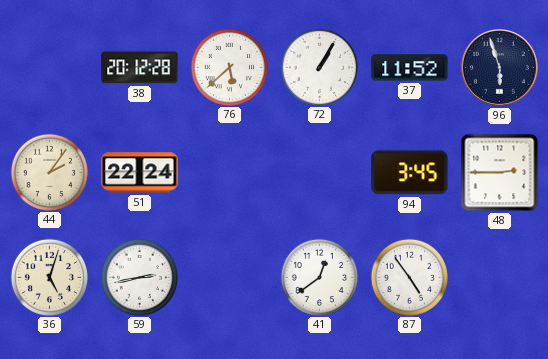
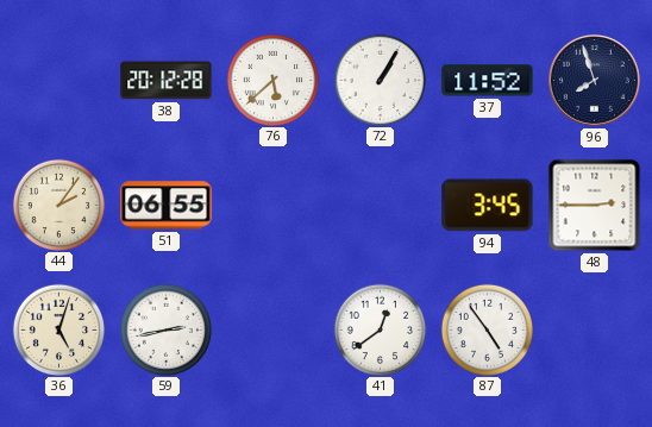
96: 5:57 -> 7:57 (594, 80)
51: 22:24 -> 06:55 (167, 206)
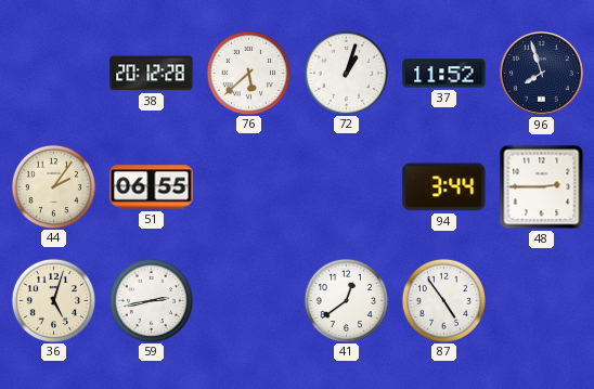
72: 1:05 -> 1:03 (346, 73)
94: 3:45 -> 3:44 (444, 187)
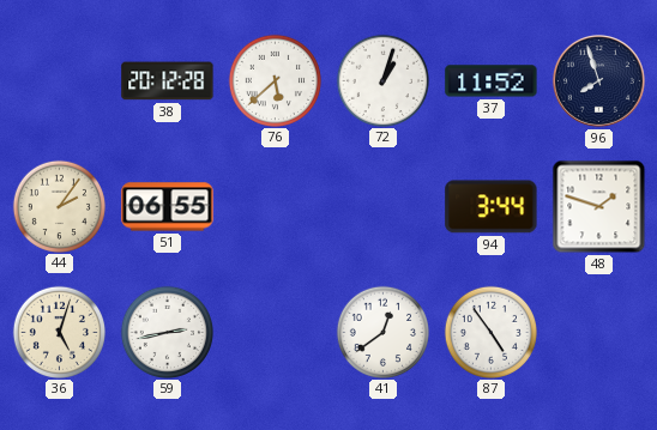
48: 2:45 -> 1:48 (599, 207)
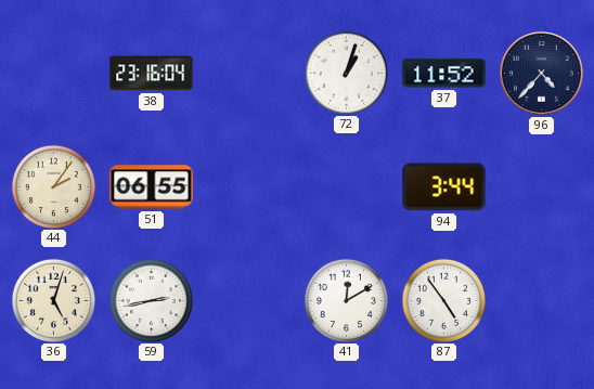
38: 20:12 -> 23:16 (152, 74)
76: 5:38 -> none (275, 80)
96: 7:57 -> 4:37 (541, 73)
48: 1:48 -> none (599, 207)
41: 12:39 -> 12:10 (346, 300)
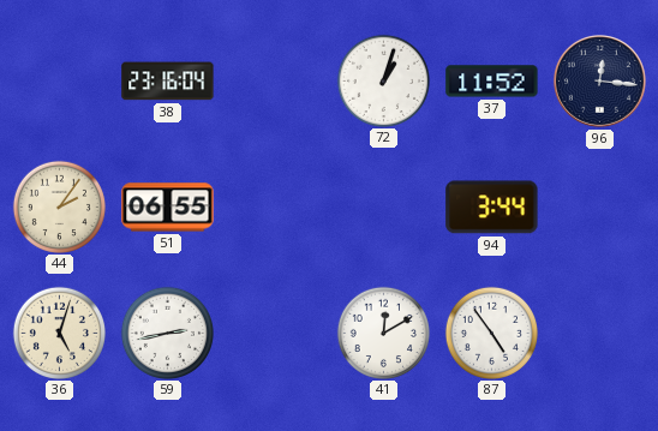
96: 4:37 -> 12:16 (599, 80)
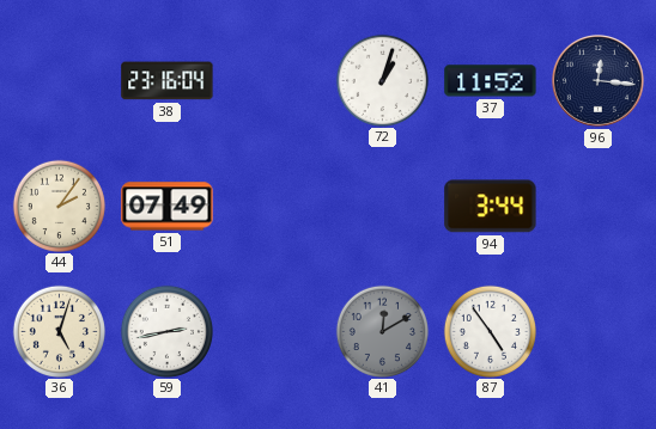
51: 06:55 -> 07:49 (168, 207)
41 dial: white -> grey (382, 331)
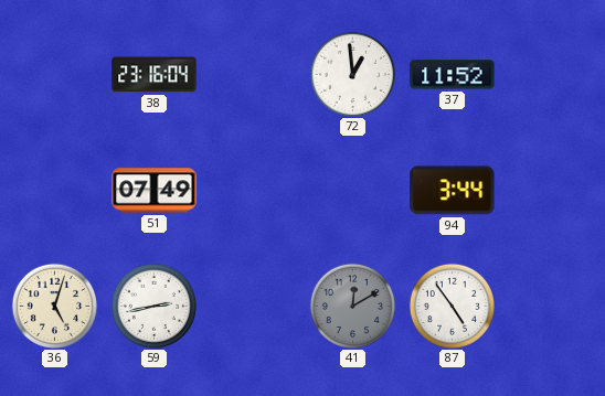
72: 1:03 -> 12:59 (352, 74)
96: 12:16 -> none (597, 80)
44: 2:06 -> none (59, 206)
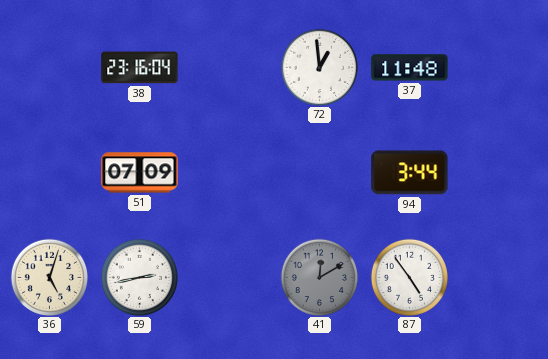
37: 11:52 -> 11:48 (410, 68)
51: 07:49 -> 07:09 (140, 173)
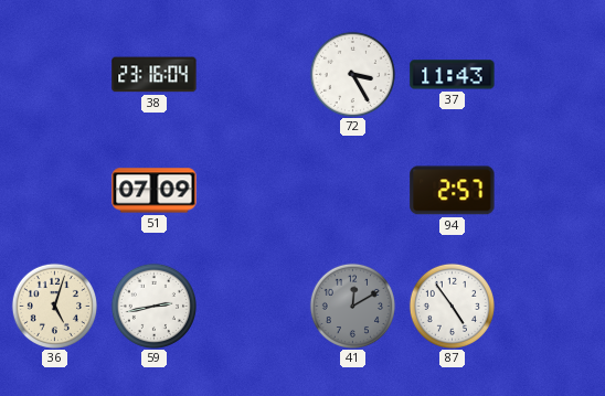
72: 12:59 -> 3:25 (352, 74)
37: 11:48 -> 11:43 (453, 75)
94: 3:44 -> 2:57 (453, 191)
